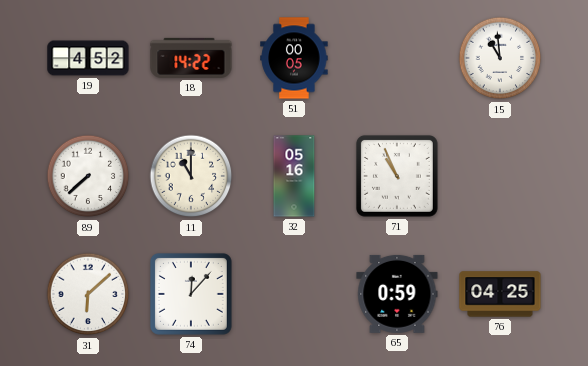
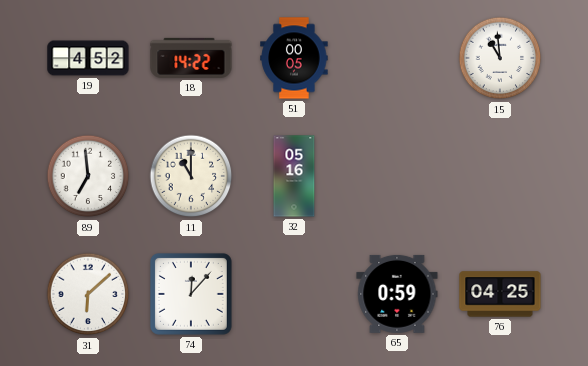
89: 7:38 -> 6:59 (88, 176)
71: 10:56 -> none (397, 176)
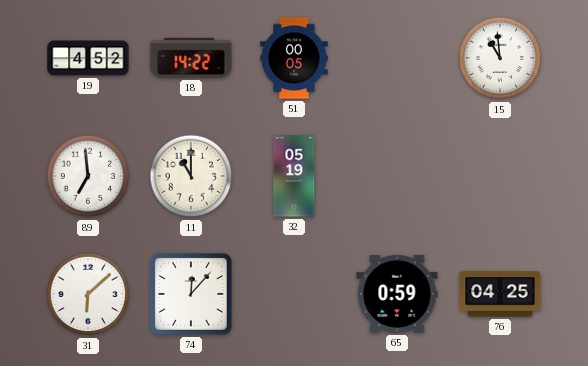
32: 05:16 -> 05:19 (294, 176)
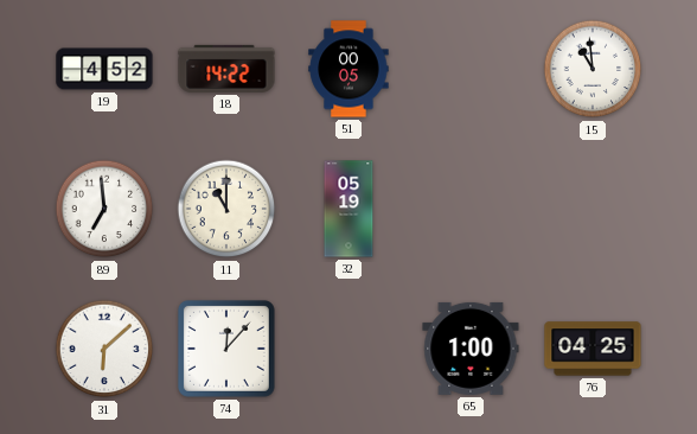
65: 0:59 -> 1:00 (471, 349)
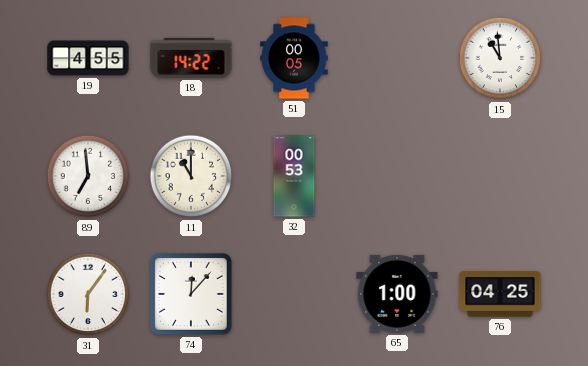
19: 4:52 -> 4:55 (88, 58)
32: 05:19 -> 00:53 (294, 176)
31: 6:08 -> 6:06 (88, 294)
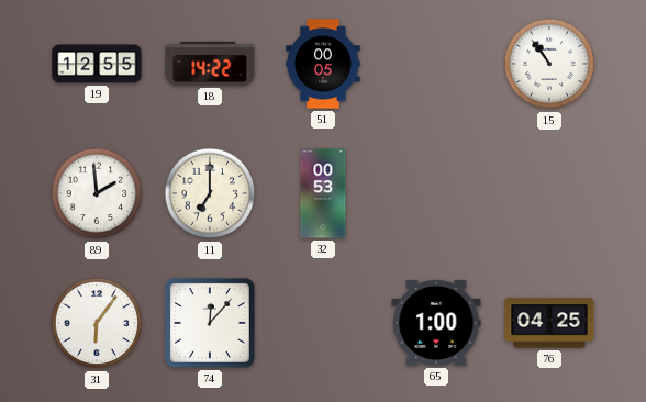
19: 4:55 -> 12:55 (97, 64)
15: 10:59 -> 10:54 (549, 64)
89: 6:59 -> 1:59 (97, 193)
11: 11:00 -> 7:00 (210, 193)
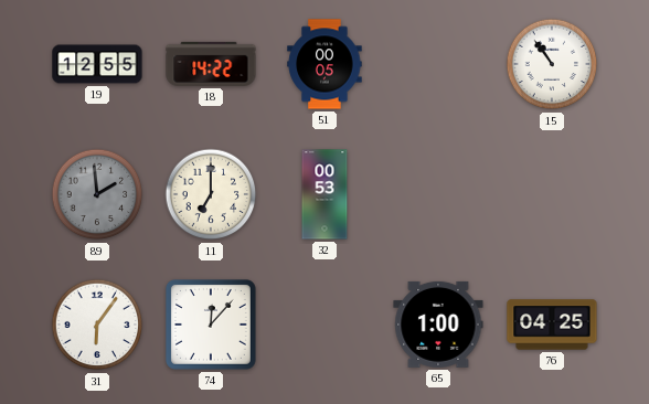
89 dial: white -> grey (97, 194)
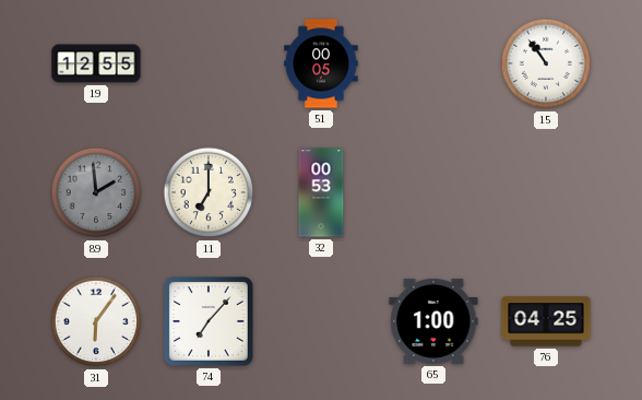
18: 14:22 -> none (211, 64)
74: 12:07 -> 7:07 (209, 321)
